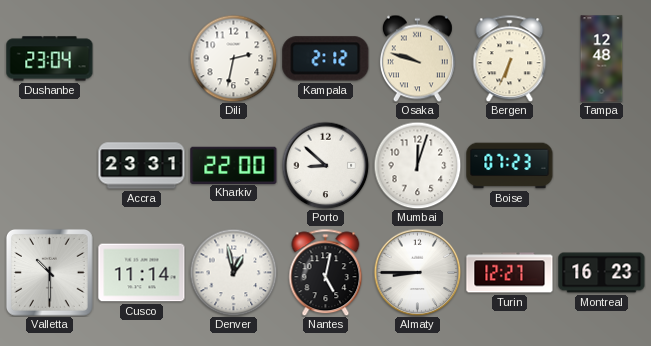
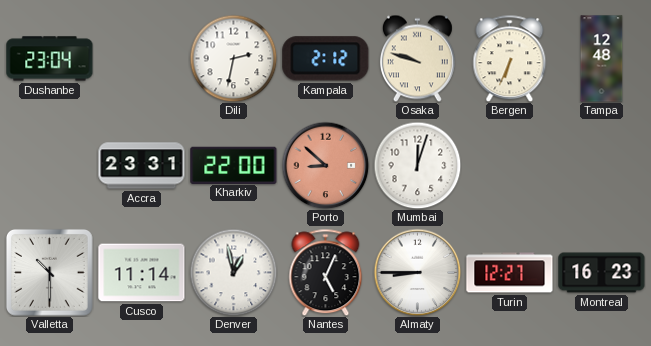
Porto dial: white -> salmon (325, 165)
Boise: 07:23 -> none (510, 166)
Nantes: 5:02 -> 5:04 (326, 272)
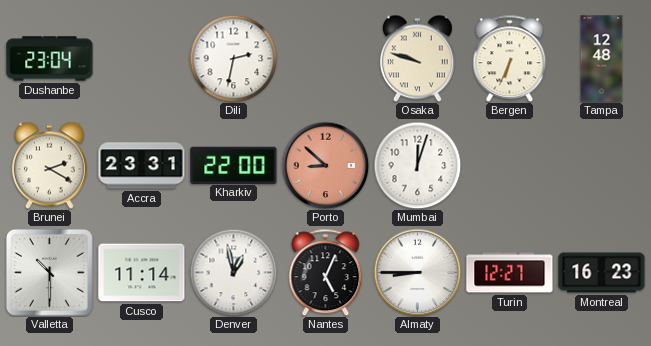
Kampala: 2:12 -> none (326, 59)
Brunei: none -> 2:20 (49, 165)
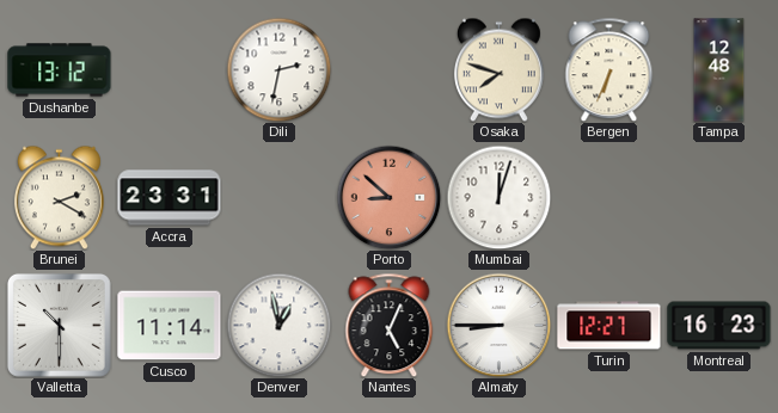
Dushanbe: 23:04 -> 13:12 (60, 70)
Osaka: 9:48 -> 7:48 (498, 69)
Kharkiv: 22:00 -> none (234, 165)
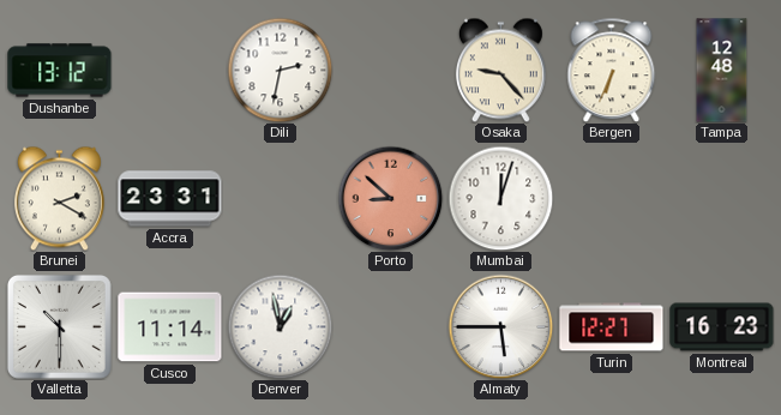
Osaka: 7:48 -> 9:23 (500, 70)
Nantes: 5:04 -> none (390, 325)
Almaty: 8:45 -> 5:45 (500, 326)
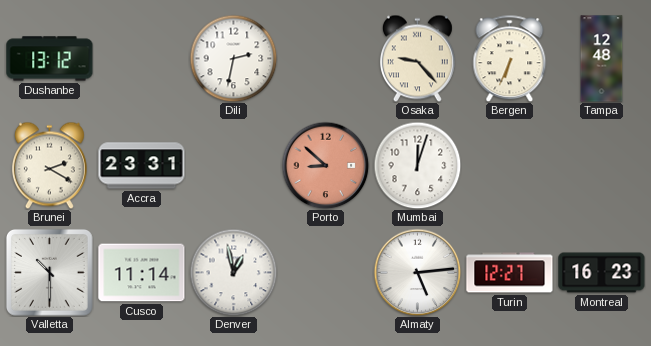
Almaty: 5:45 -> 5:14 (417, 272)
